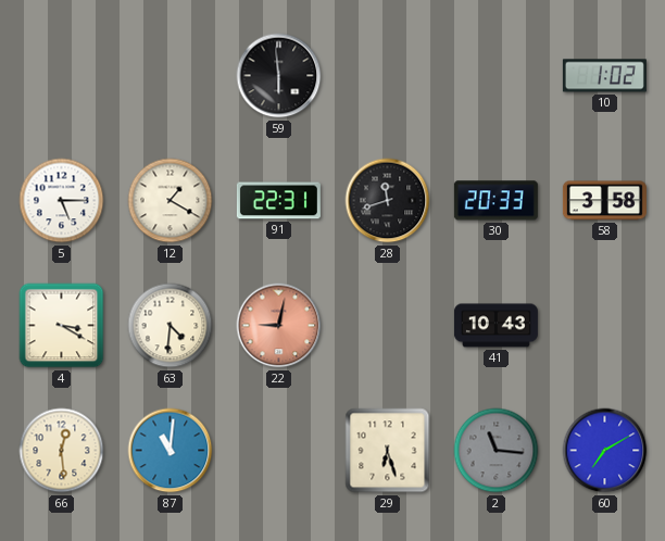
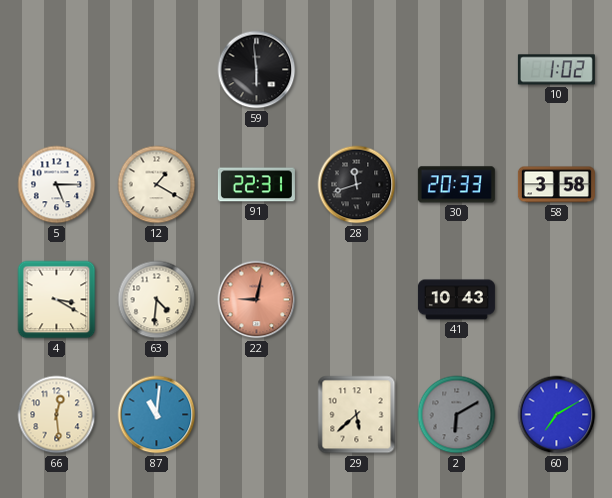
29: 6:27 -> 5:38 (357, 415)
2: 11:16 -> 6:10 (457, 415)
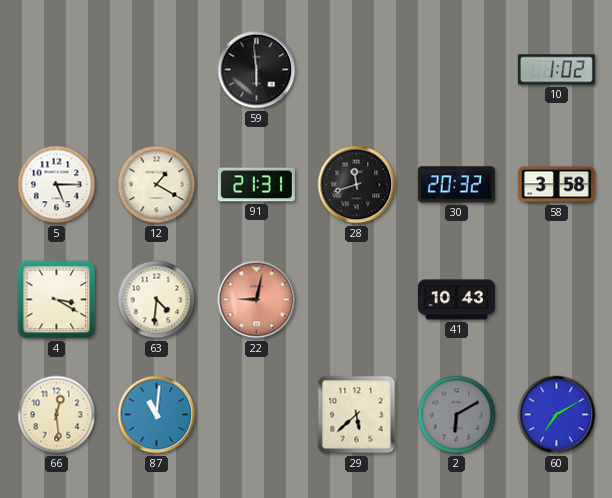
91: 22:31 -> 21:31 (256, 185)
30: 20:33 -> 20:32 (456, 185)
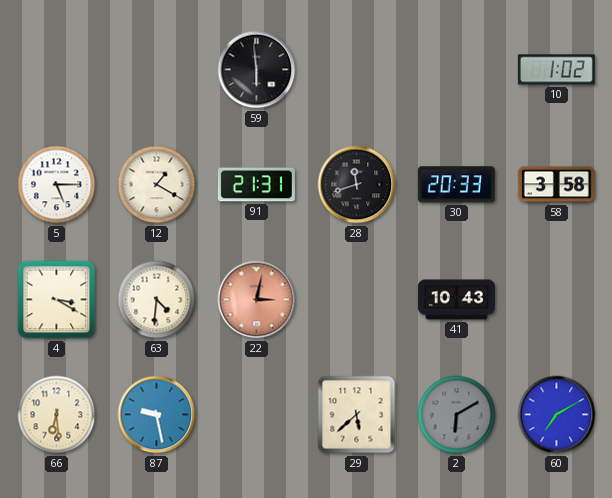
30: 20:32 -> 20:33 (456, 185)
22: 9:02 -> 3:02 (257, 300)
66: 12:29 -> 6:29 (57, 415)
87: 11:01 -> 9:28 (157, 415)
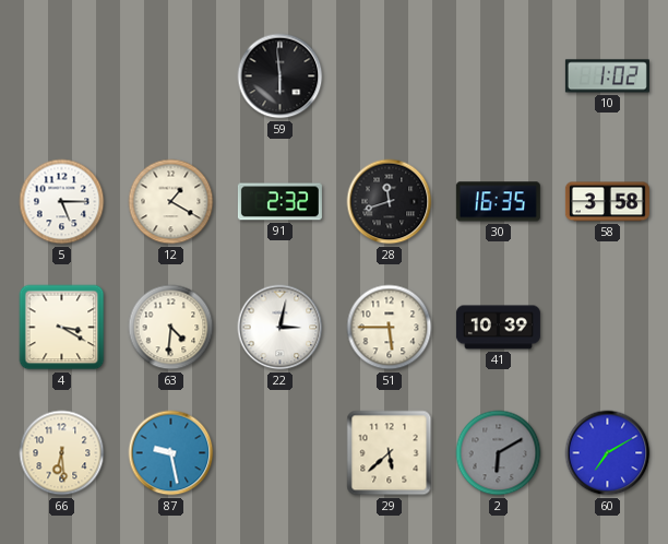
91: 21:31 -> 2:32 (279, 202)
30: 20:33 -> 16:35 (498, 202)
22 dial: salmon -> white (281, 328)
51: none -> 5:45 (390, 328)
41: 10:43 -> 10:39 (498, 328)
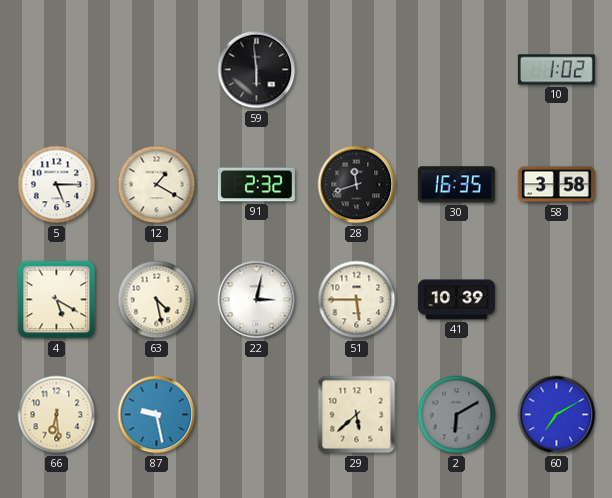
4: 3:20 -> 5:20 (57, 300)
63: 4:31 -> 4:28 (157, 300)
